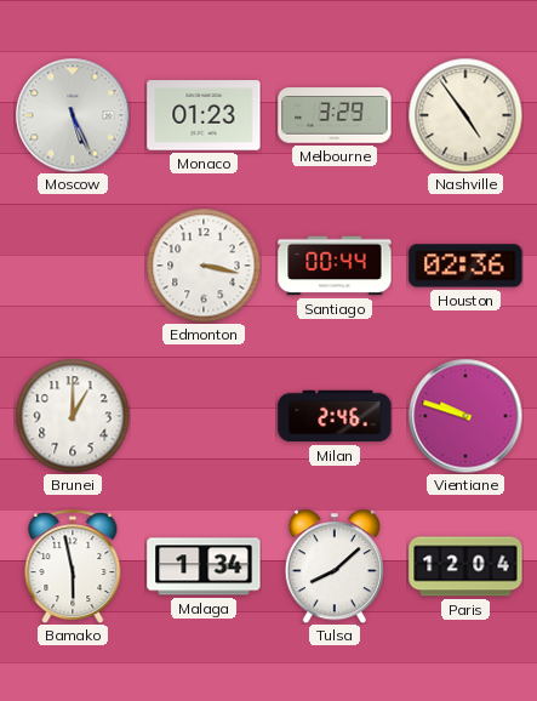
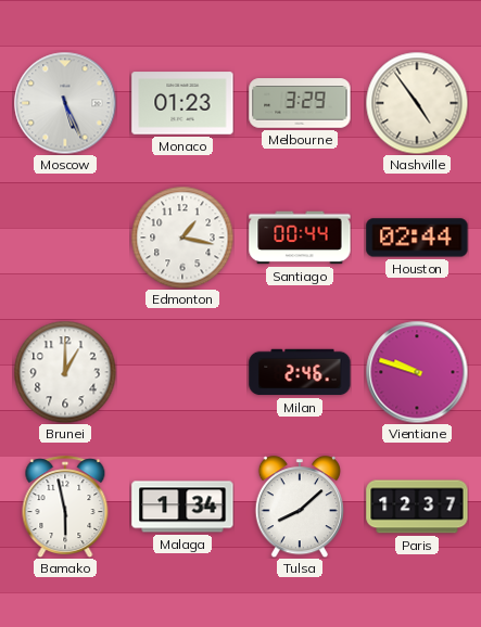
Edmonton: 3:17 -> 1:17 (182, 238)
Houston: 02:36 -> 02:44 (417, 238)
Paris: 12:04 -> 12:37 (417, 507)
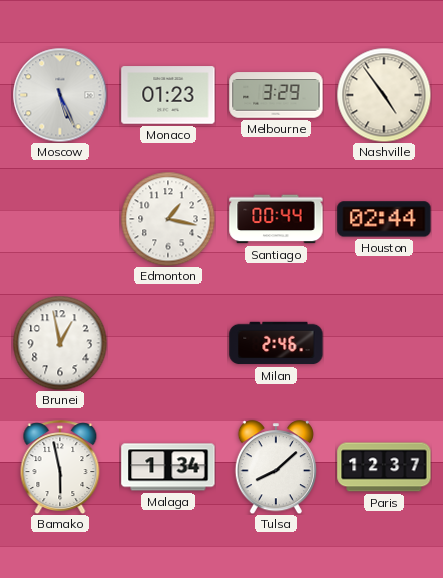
Brunei: 1:00 -> 12:58 (60, 343)
Vientiane: 9:48 -> none (417, 372)
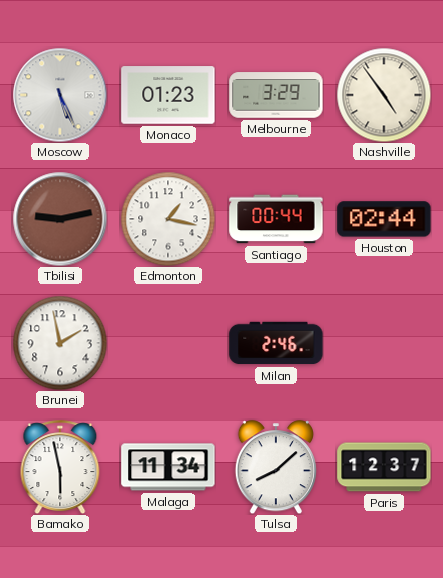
Tbilisi: none -> 9:13 (60, 219)
Brunei: 12:58 -> 1:58 (60, 343)
Malaga: 1:34 -> 11:34 (168, 467)
